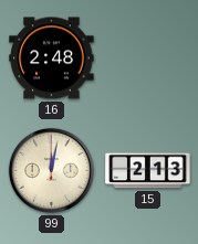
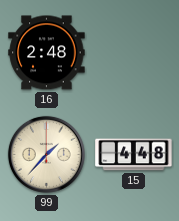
99: 12:02 -> 1:37 (46, 154)
15: 2:13 -> 4:48 (134, 155)
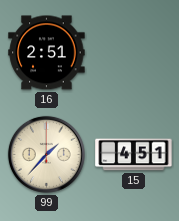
16: 2:48 -> 2:51 (47, 53)
15: 4:48 -> 4:51 (134, 155)
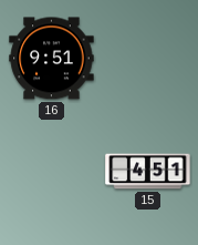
16: 2:51 -> 9:51 (52, 59)
99: 1:37 -> none (46, 154)
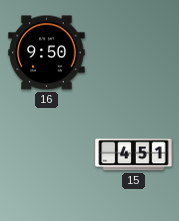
16: 9:51 -> 9:50 (47, 53)
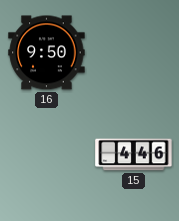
15: 4:51 -> 4:46 (134, 155)
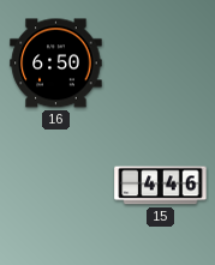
16: 9:50 -> 6:50 (56, 64)
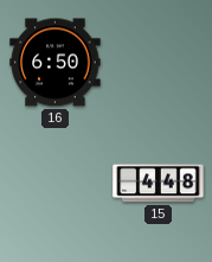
15: 4:46 -> 4:48 (159, 184)
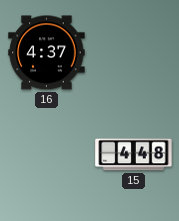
16: 6:50 -> 4:37 (47, 53)
